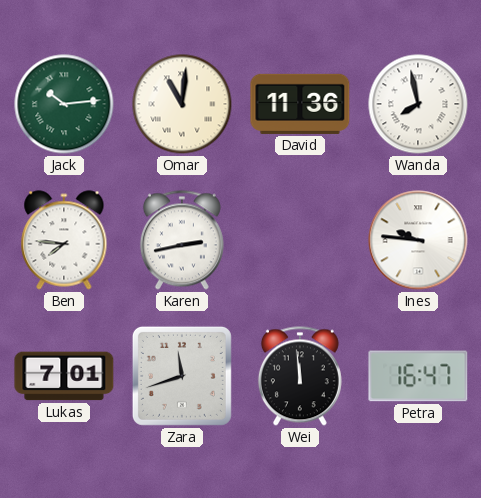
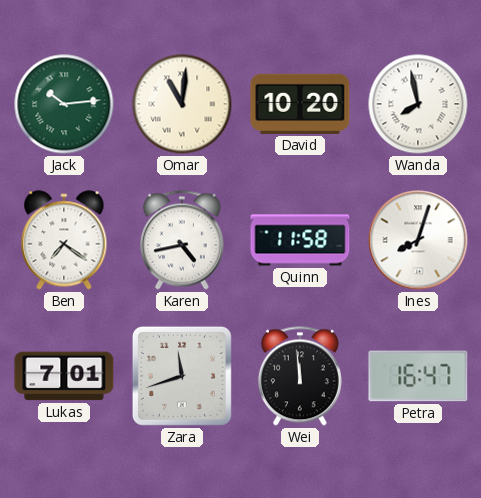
David: 11:36 -> 10:20 (300, 104)
Ben: 7:46 -> 7:21 (64, 240)
Karen: 2:43 -> 4:43 (182, 240)
Quinn: none -> 11:58 (300, 240)
Ines: 9:46 -> 8:03 (418, 240)
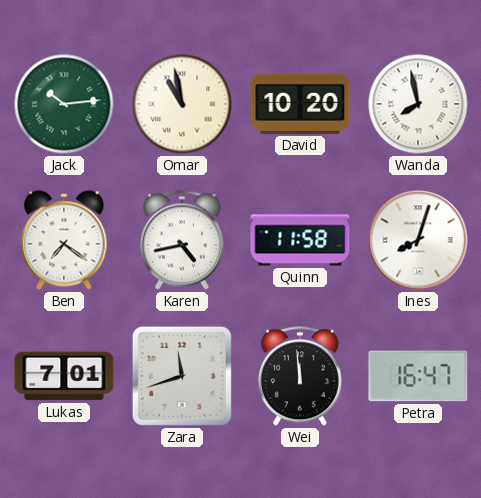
Omar: 11:01 -> 10:58 (182, 104)
